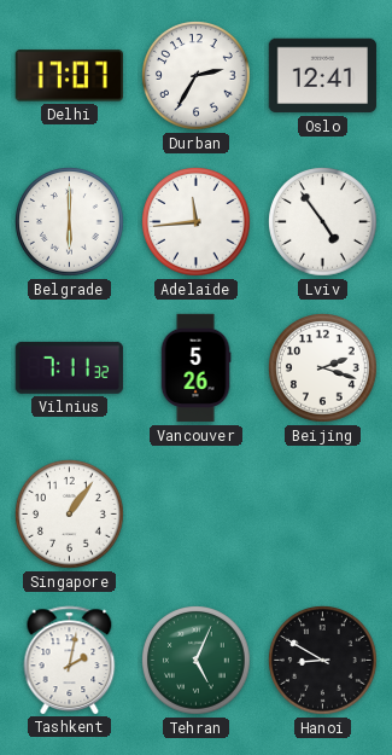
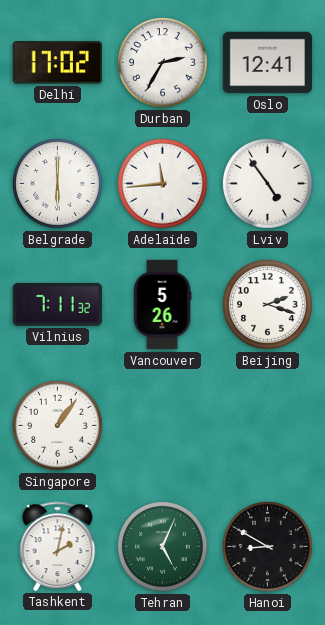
Delhi: 17:07 -> 17:02 (57, 63)
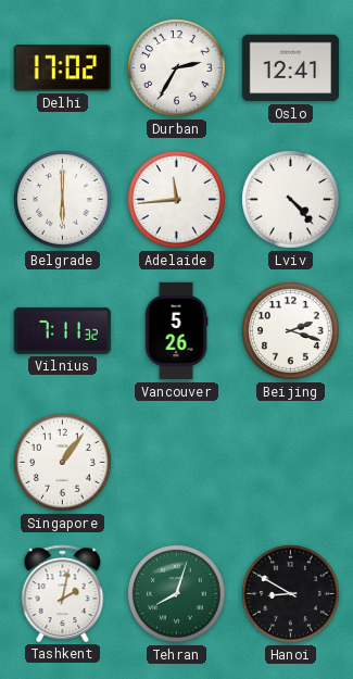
Lviv: 4:54 -> 4:23 (291, 200)
Tehran: 5:04 -> 8:03 (177, 594)
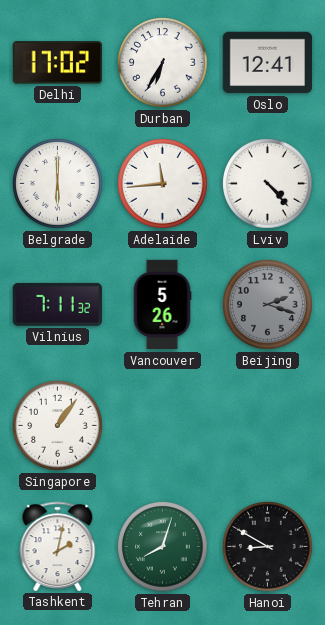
Durban: 2:35 -> 6:35 (163, 63)
Beijing dial: white -> grey (268, 305)
